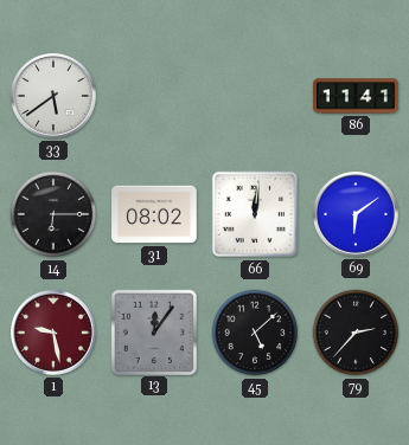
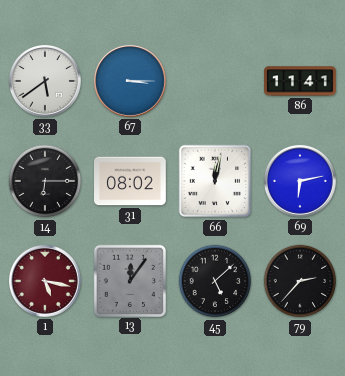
67: none -> 3:15 (130, 81)
66: 12:01 -> 12:02 (215, 181)
69: 6:09 -> 6:13 (300, 181)
1: 9:28 -> 5:17 (45, 281)
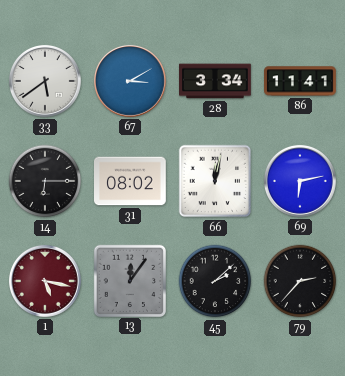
67: 3:15 -> 3:10 (130, 81)
28: none -> 3:34 (216, 81)
45: 5:08 -> 2:08 (215, 281)
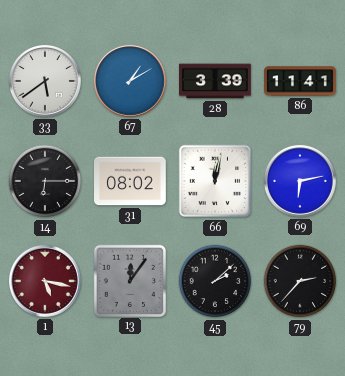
67: 3:10 -> 1:10 (130, 81)
28: 3:34 -> 3:39 (216, 81)
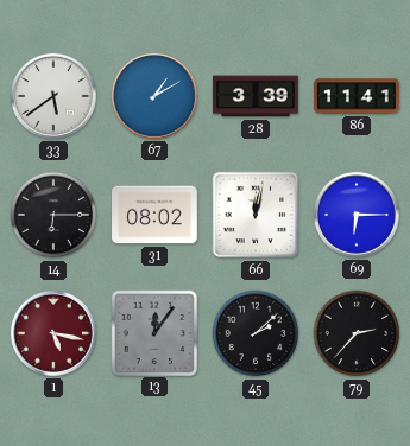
69: 6:13 -> 6:15 (357, 215)
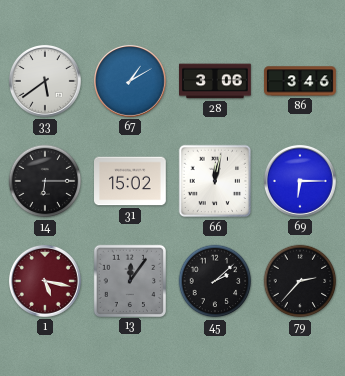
28: 3:39 -> 3:06 (216, 81)
86: 11:41 -> 3:46 (300, 81)
31: 08:02 -> 15:02 (131, 181)
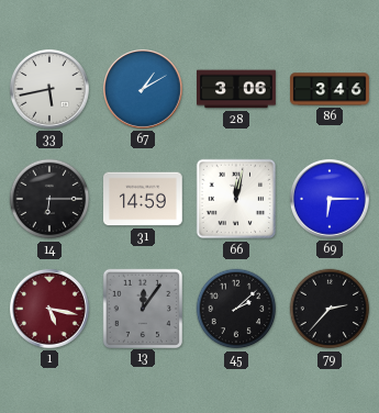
33: 5:39 -> 5:43 (49, 89)
31: 15:02 -> 14:59 (144, 199)
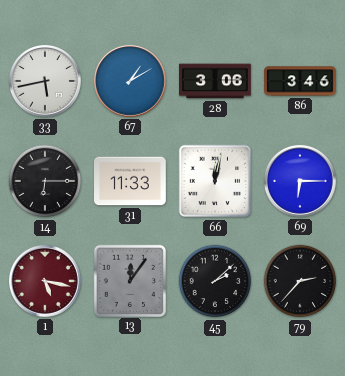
31: 14:59 -> 11:33 (131, 181)
